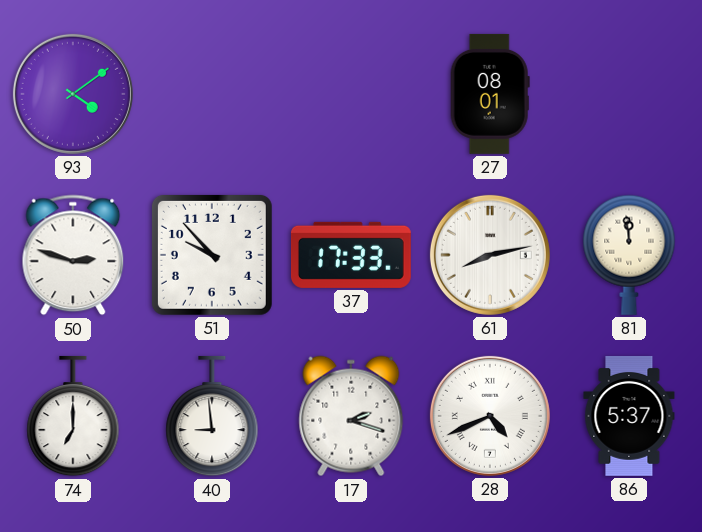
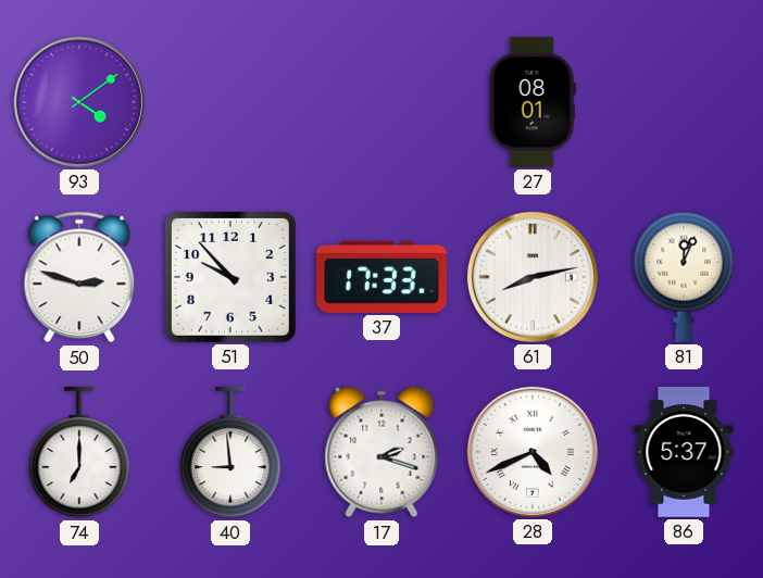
81: 11:59 -> 12:04 (684, 277)
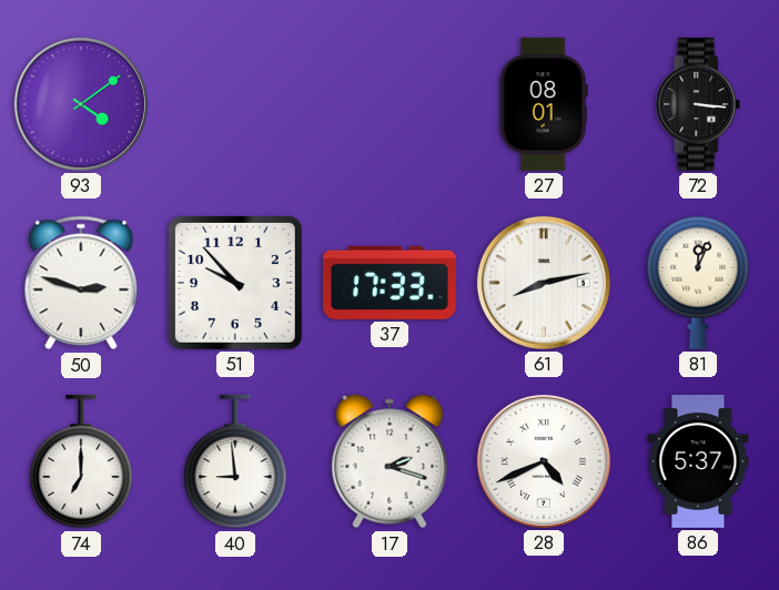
72: none -> 3:16 (698, 104)
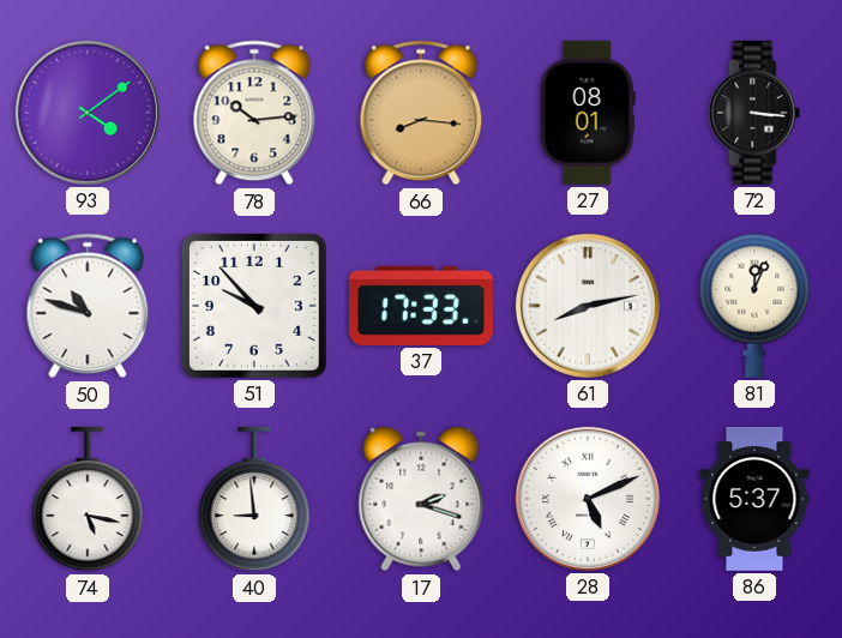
78: none -> 10:14 (254, 113)
66: none -> 8:16 (421, 113)
50: 2:48 -> 10:48 (88, 306)
74: 7:00 -> 5:17 (88, 499)
28: 4:41 -> 5:11 (588, 499)
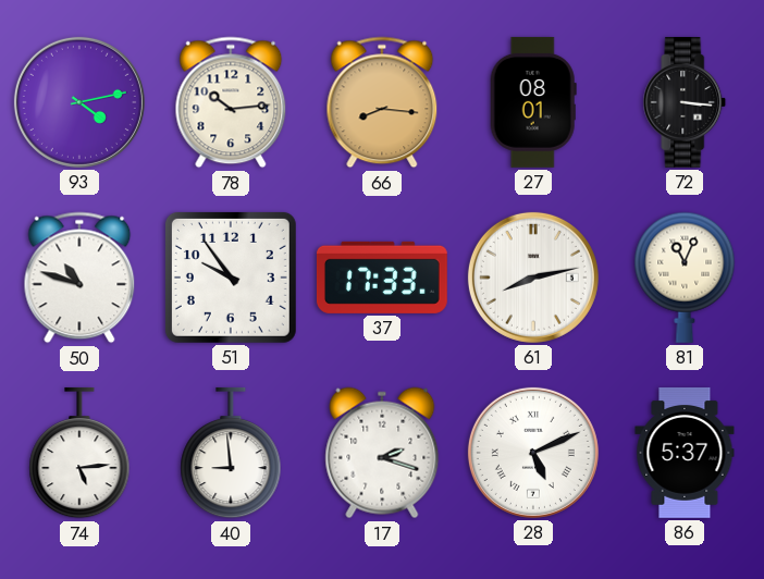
93: 4:09 -> 4:13 (79, 102)
51: 9:53 -> 9:54 (231, 278)
81: 12:04 -> 11:04 (685, 278)
74: 5:17 -> 5:14 (79, 453)
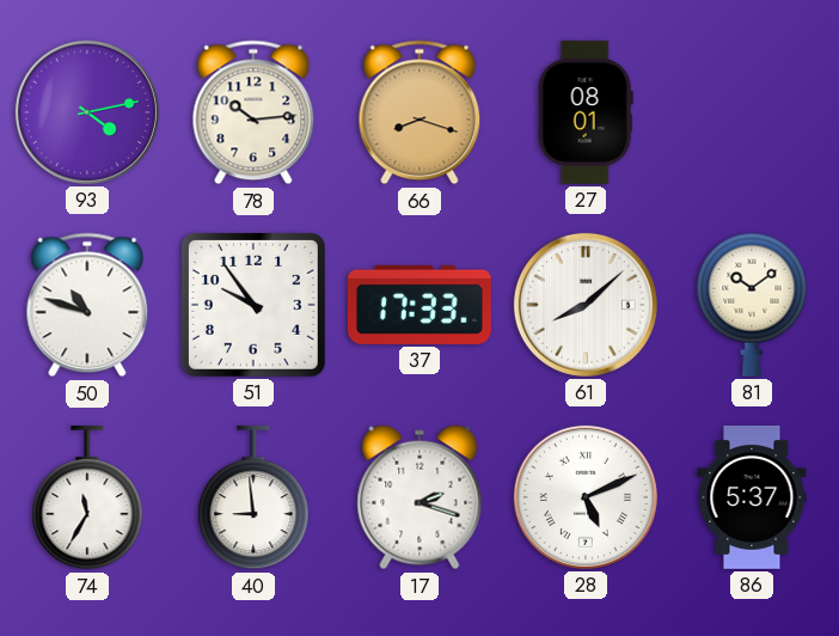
66: 8:16 -> 8:18 (419, 112)
72: 3:16 -> none (685, 102)
61: 8:13 -> 8:08 (586, 305)
81: 11:04 -> 10:09 (752, 305)
74: 5:14 -> 11:35 (87, 497)
